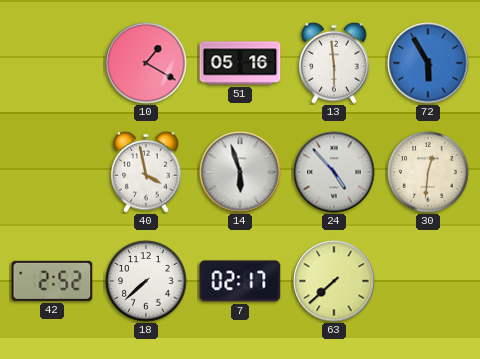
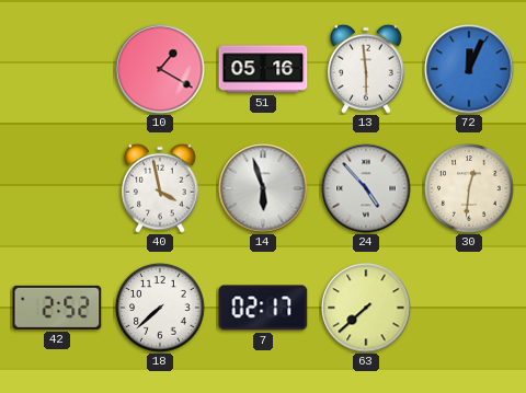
72: 5:55 -> 12:04 (469, 69)
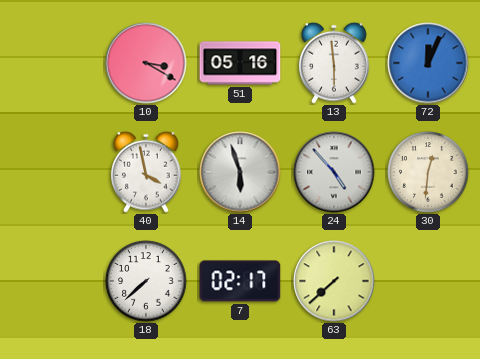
10: 1:20 -> 3:20 (146, 63)
42: 2:52 -> none (57, 308)
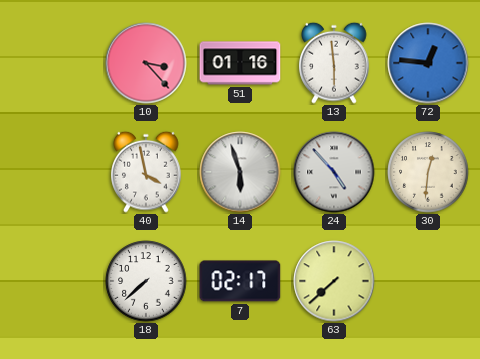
10: 3:20 -> 3:23 (146, 63)
51: 05:16 -> 01:16 (240, 63)
72: 12:04 -> 12:46 (428, 63)
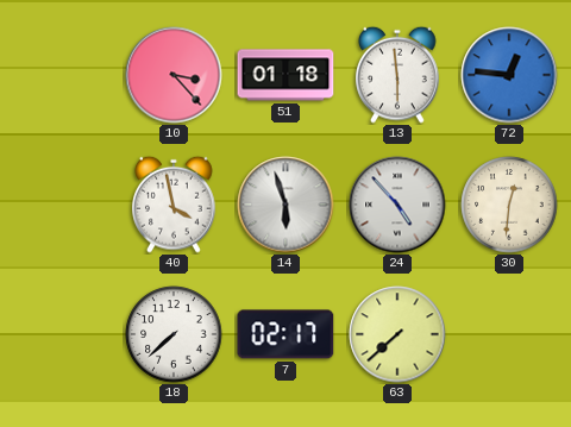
51: 01:16 -> 01:18 (285, 75)
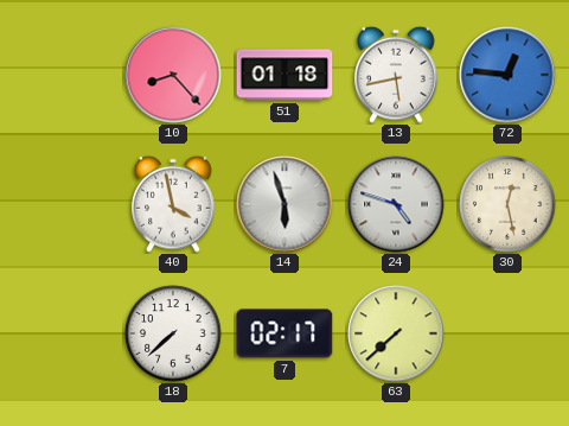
10: 3:23 -> 8:23 (173, 75)
13: 5:59 -> 5:43 (396, 75)
24: 4:53 -> 4:48 (396, 204)
30: 12:31 -> 12:28 (507, 204)
